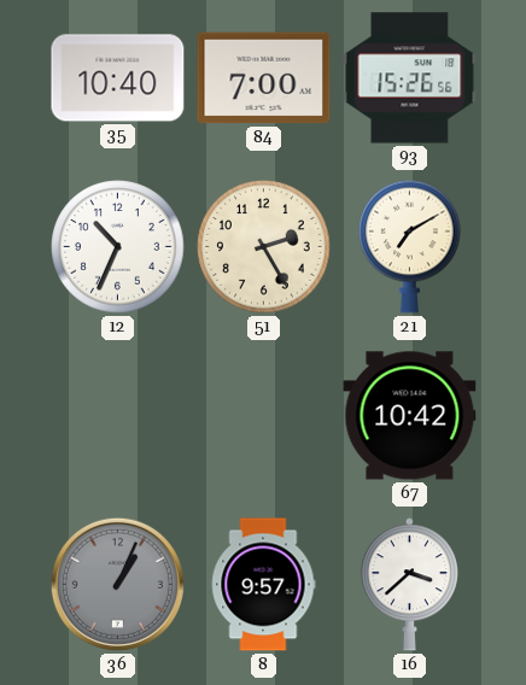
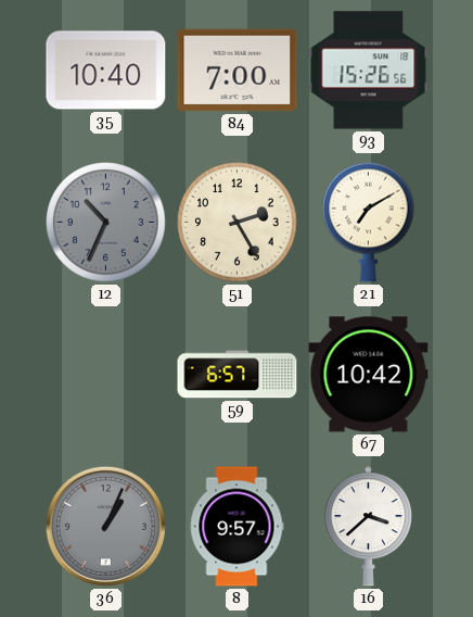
12 dial: white -> grey (106, 223)
59: none -> 6:57 (238, 375)
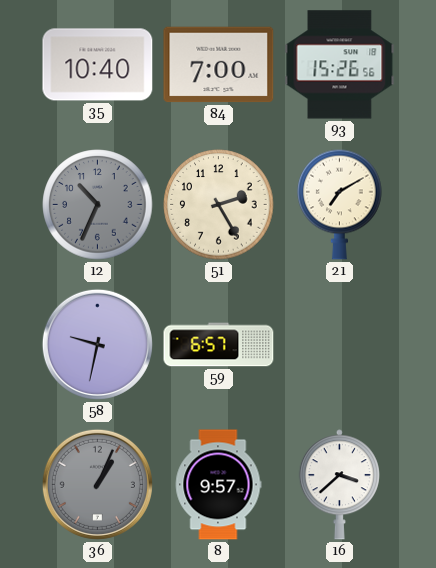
58: none -> 9:32 (97, 344)
67: 10:42 -> none (369, 375)
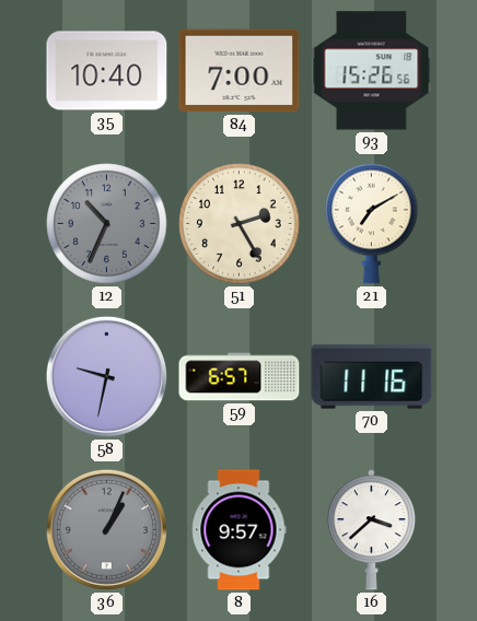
70: none -> 11:16 (372, 377)
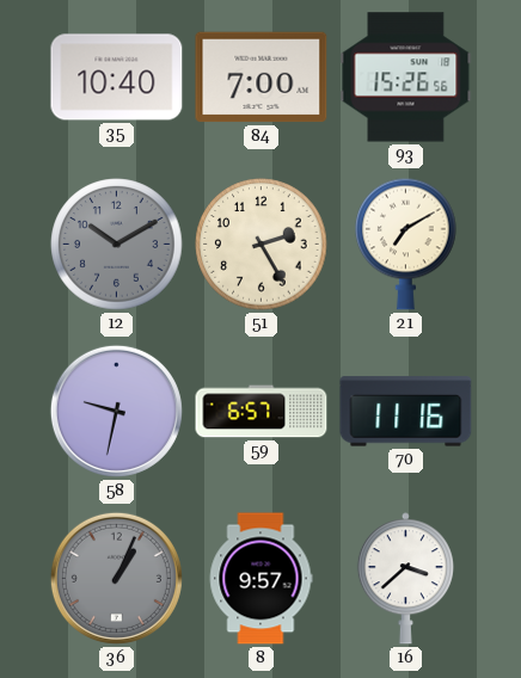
12: 10:34 -> 10:10 (117, 245)
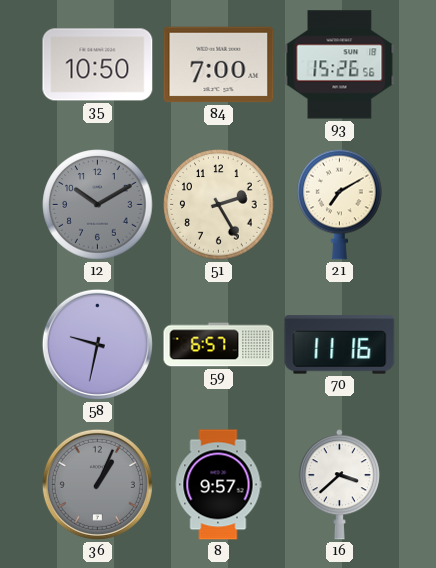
35: 10:40 -> 10:50 (98, 65)
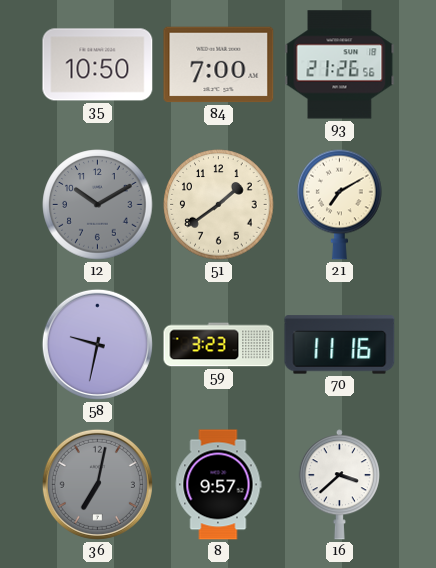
93: 15:26 -> 21:26 (340, 65)
51: 2:25 -> 1:39 (219, 205)
59: 6:57 -> 3:23 (219, 345)
36: 1:04 -> 7:02 (97, 484)
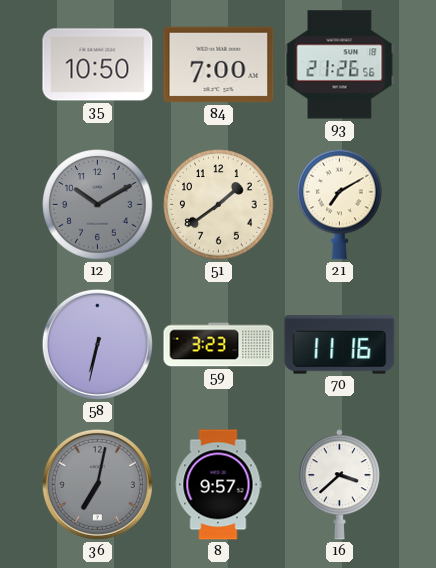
58: 9:32 -> 6:32 (97, 344)
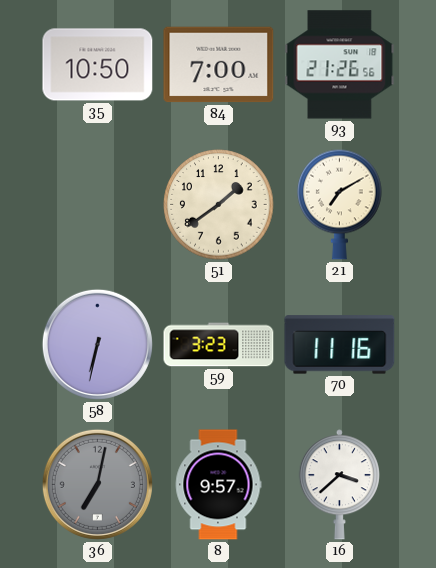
12: 10:10 -> none (98, 205)
